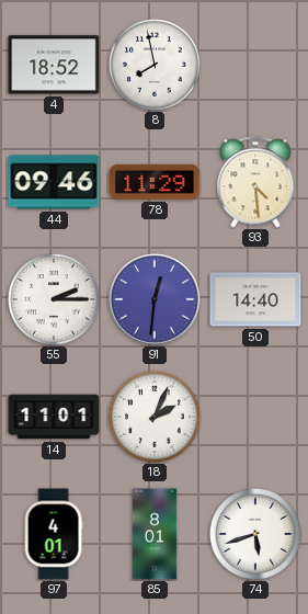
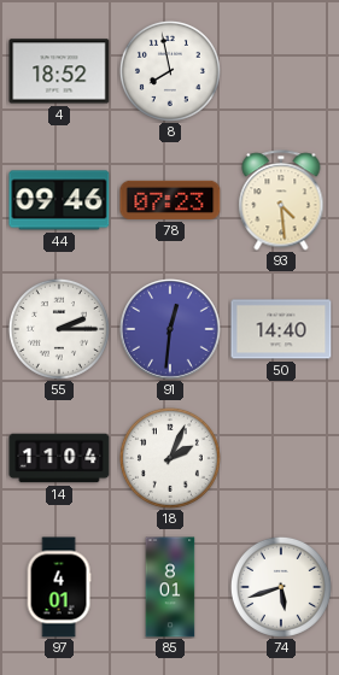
78: 11:29 -> 07:23 (170, 200)
14: 11:01 -> 11:04 (59, 458)
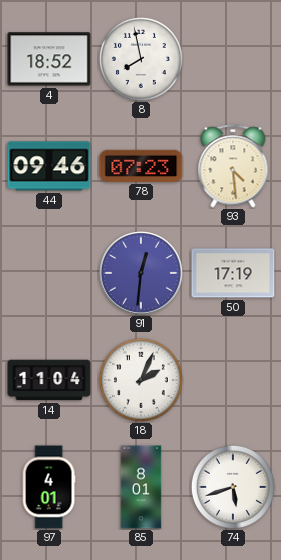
55: 2:15 -> none (59, 329)
50: 14:40 -> 17:19 (233, 273)
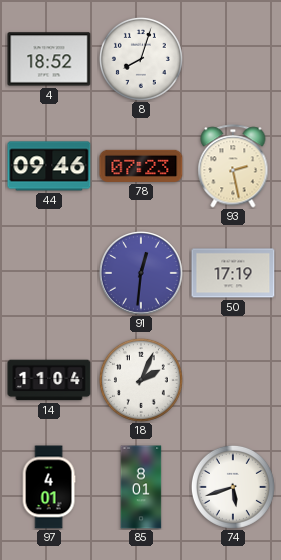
8: 7:58 -> 8:03 (141, 59)
93: 4:29 -> 2:28 (233, 166)
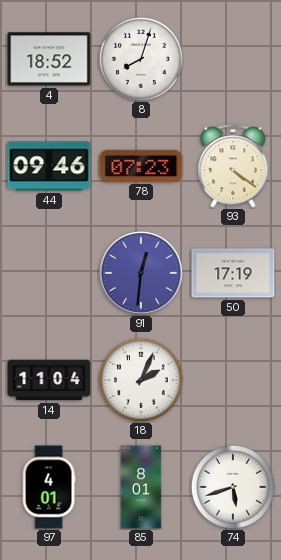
93: 2:28 -> 4:21 (233, 166)
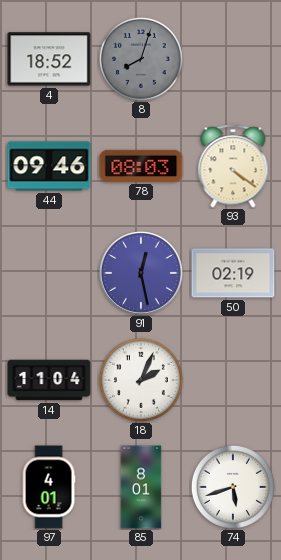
8 dial: white -> grey (141, 59)
78: 07:23 -> 08:03 (141, 166)
91: 12:31 -> 12:28 (142, 274)
50: 17:19 -> 02:19 (233, 273)
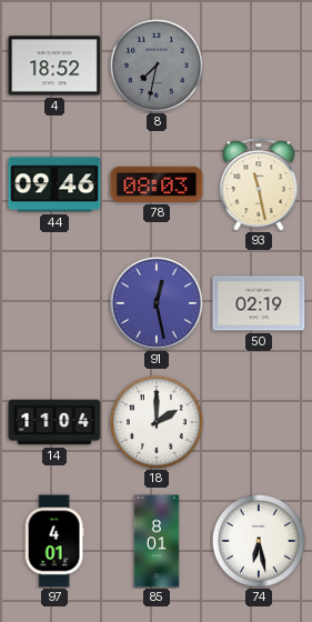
8: 8:03 -> 7:32 (157, 66)
93: 4:21 -> 11:28 (259, 184)
18: 2:04 -> 2:00 (157, 422)
74: 5:42 -> 6:28 (259, 541)
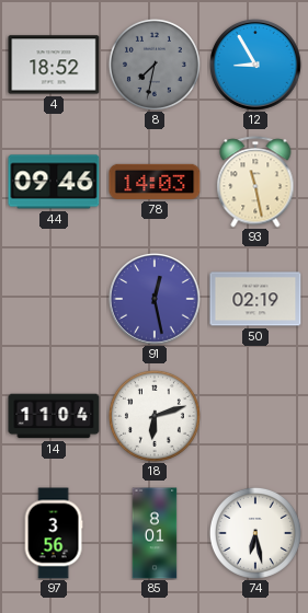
12: none -> 8:55 (256, 66)
78: 08:03 -> 14:03 (155, 182)
18: 2:00 -> 6:12 (155, 416)
97: 4:01 -> 3:56 (54, 533)
